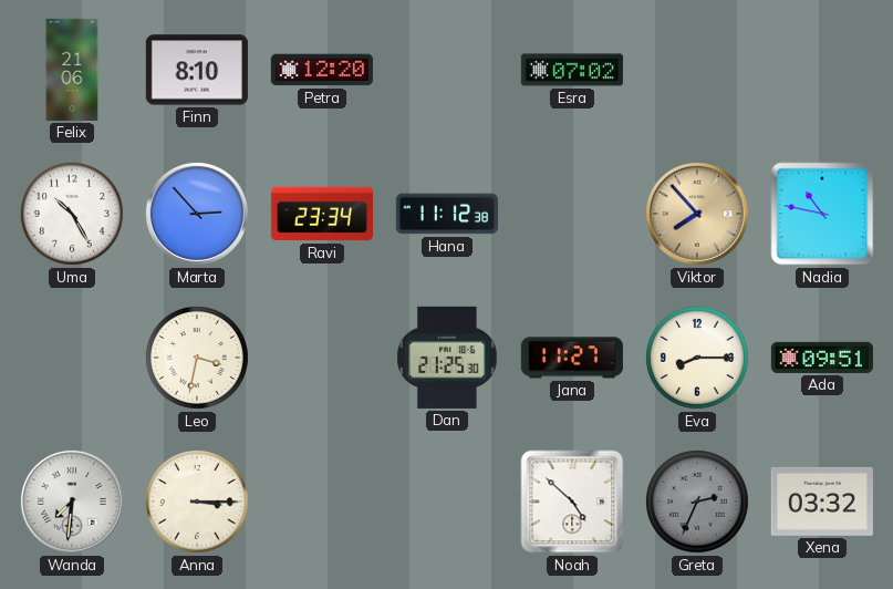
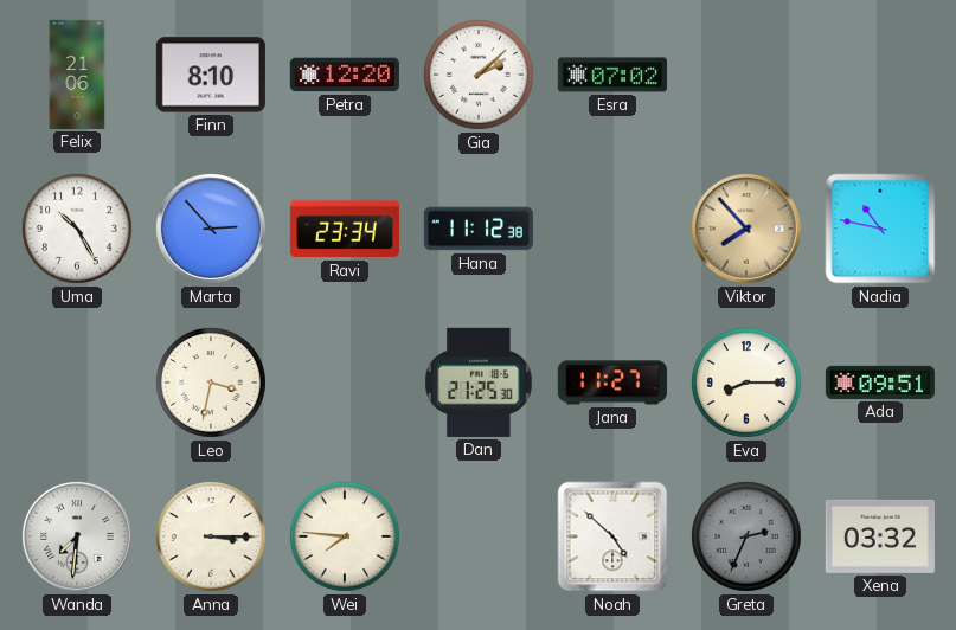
Gia: none -> 2:08 (479, 75)
Wei: none -> 7:46 (345, 536)
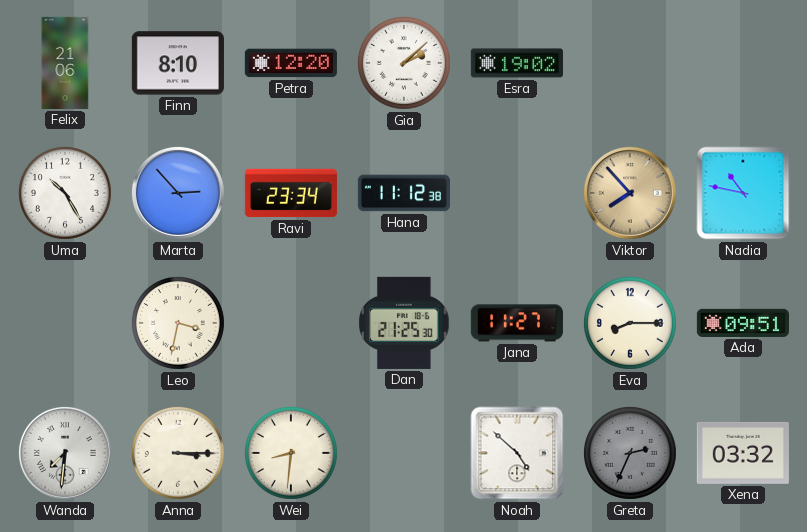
Esra: 07:02 -> 19:02 (517, 63)
Wei: 7:46 -> 8:31 (291, 453)
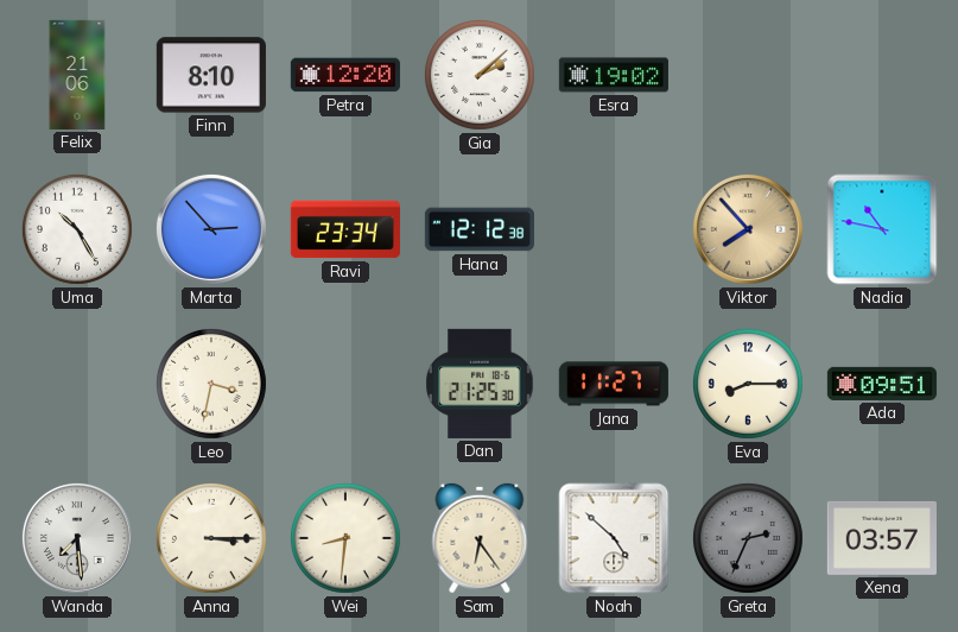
Hana: 11:12 -> 12:12 (480, 229)
Wanda: 7:31 -> 7:29 (77, 538)
Sam: none -> 6:24 (480, 538)
Xena: 03:32 -> 03:57 (882, 538)
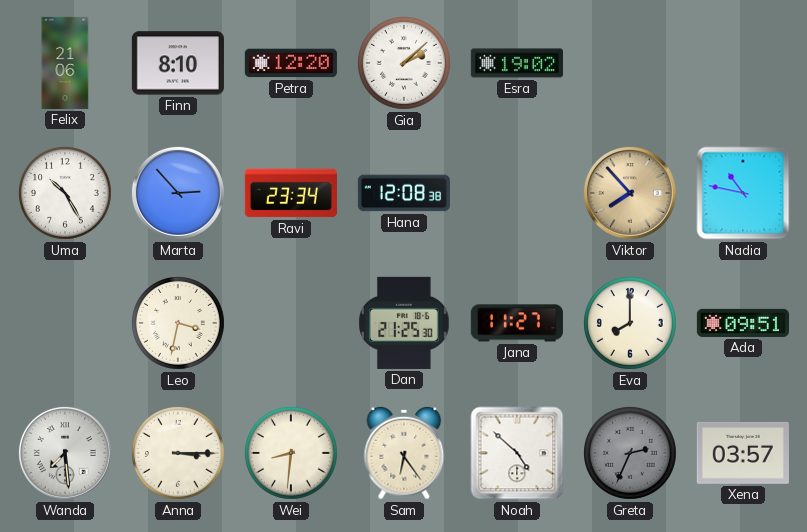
Hana: 12:12 -> 12:08 (404, 193)
Eva: 8:15 -> 8:00 (630, 323)
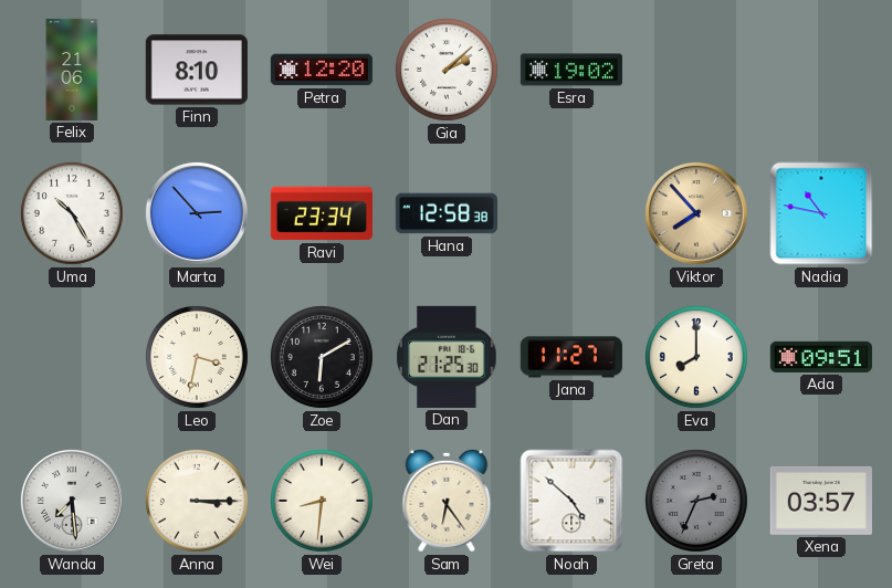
Hana: 12:08 -> 12:58 (447, 213)
Zoe: none -> 6:10 (322, 357)
